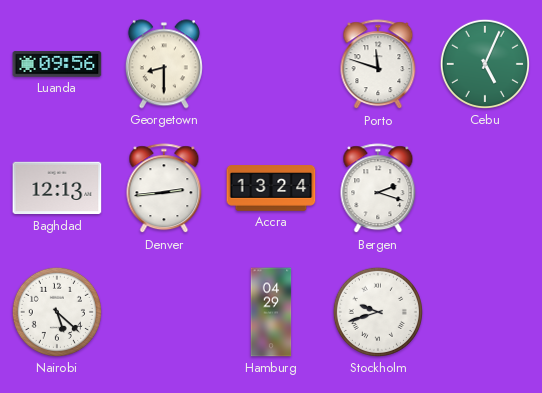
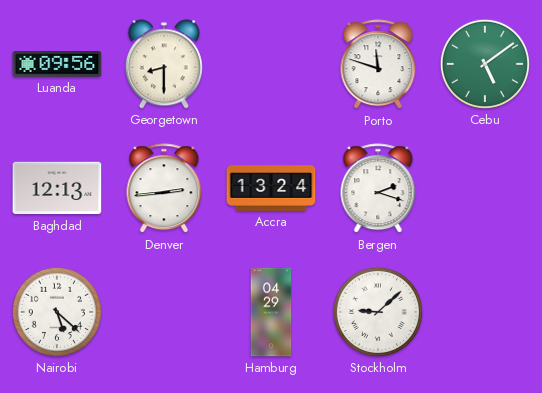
Cebu: 5:04 -> 5:09 (485, 64)
Stockholm: 9:42 -> 9:08 (378, 312)
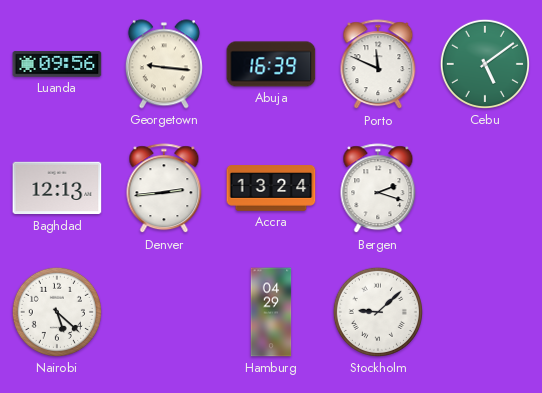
Georgetown: 8:30 -> 9:16 (164, 64)
Abuja: none -> 16:39 (271, 64)
Porto: 11:48 -> 11:49 (378, 65)
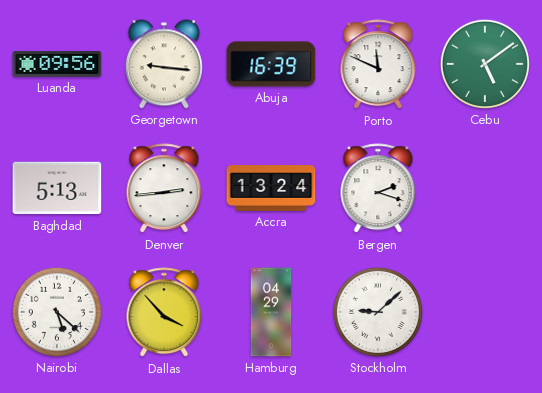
Baghdad: 12:13 -> 5:13 (57, 188)
Dallas: none -> 3:53 (164, 313)
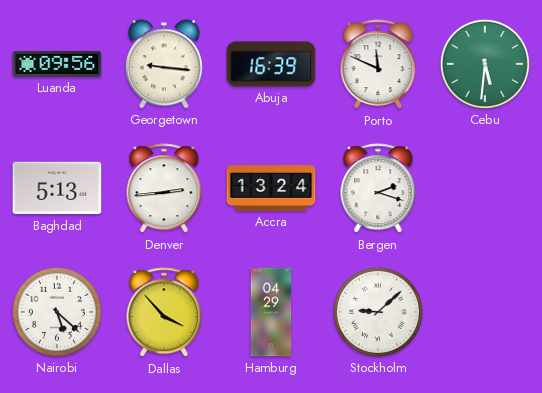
Cebu: 5:09 -> 5:31 (485, 64)
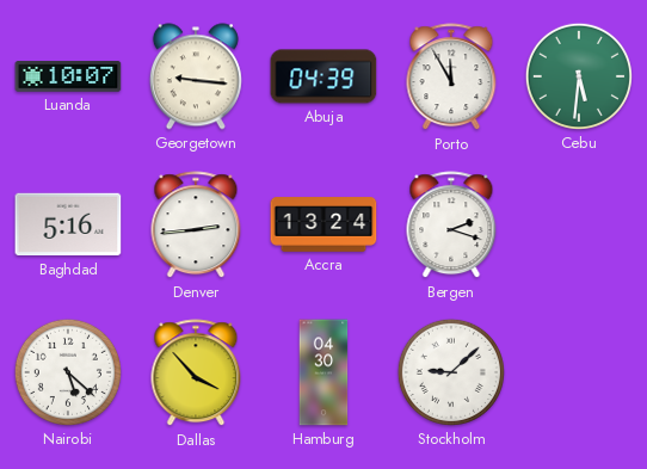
Luanda: 09:56 -> 10:07 (68, 76)
Abuja: 16:39 -> 04:39 (323, 76)
Porto: 11:49 -> 11:55 (451, 78)
Baghdad: 5:13 -> 5:16 (68, 224)
Hamburg: 04:29 -> 04:30 (323, 372)
